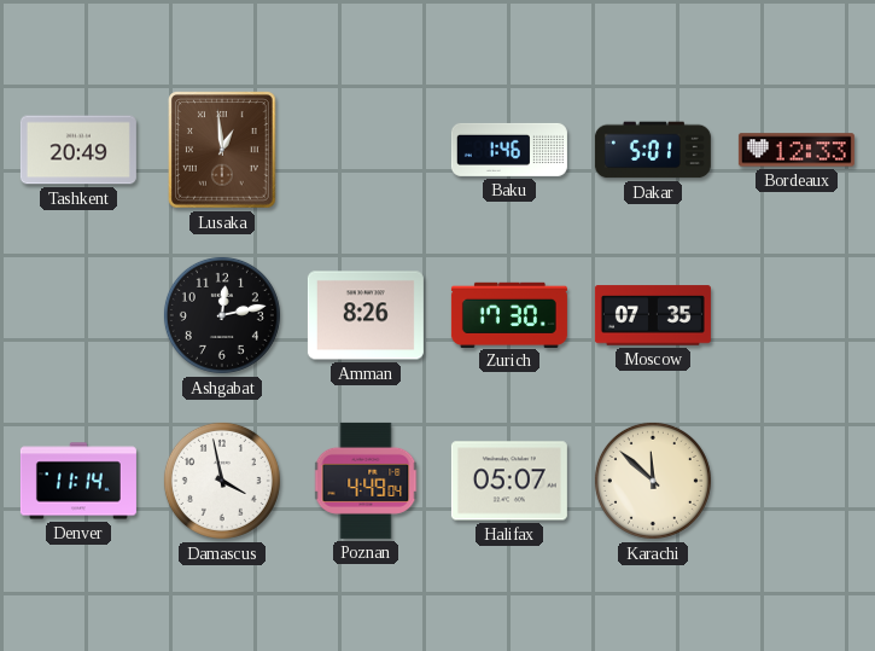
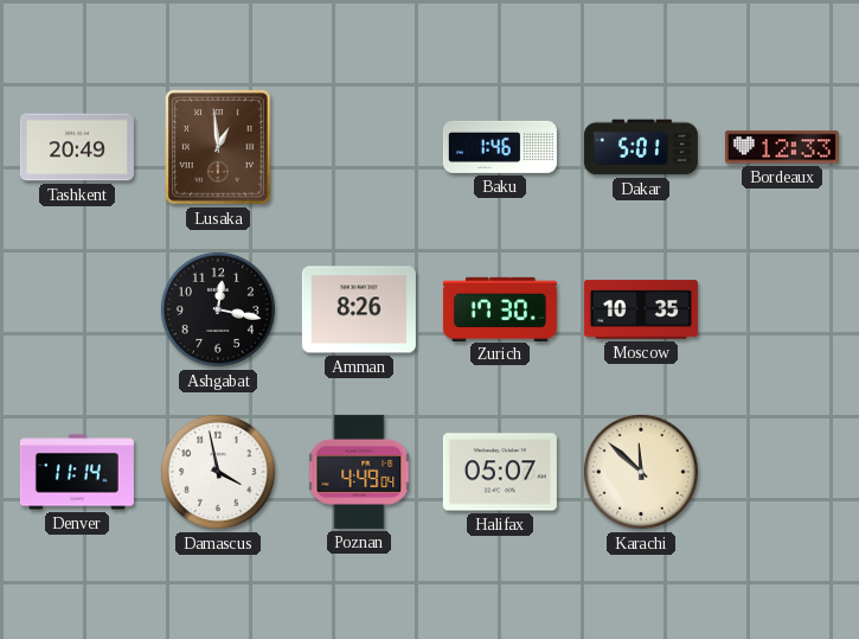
Ashgabat: 12:13 -> 12:17 (218, 309)
Moscow: 07:35 -> 10:35 (641, 309)
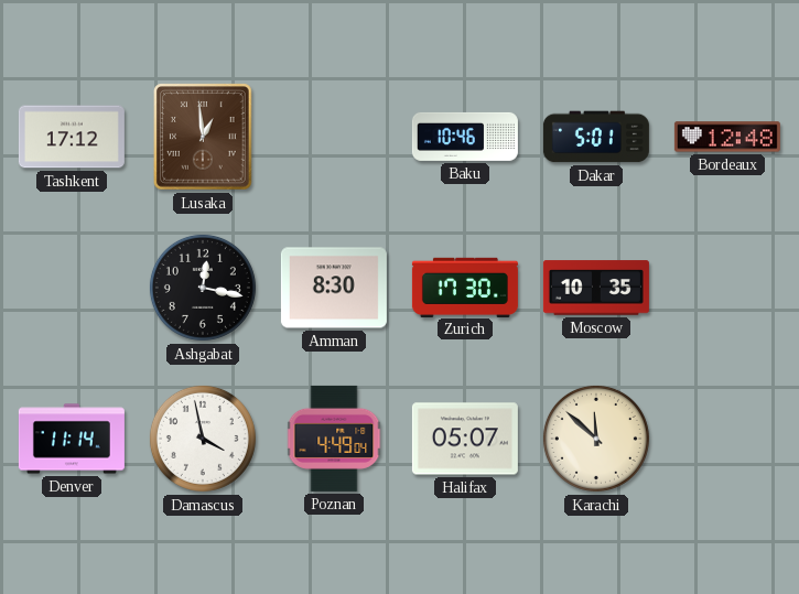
Tashkent: 20:49 -> 17:12 (72, 137)
Baku: 1:46 -> 10:46 (465, 137)
Bordeaux: 12:33 -> 12:48 (727, 137)
Amman: 8:26 -> 8:30 (334, 288)
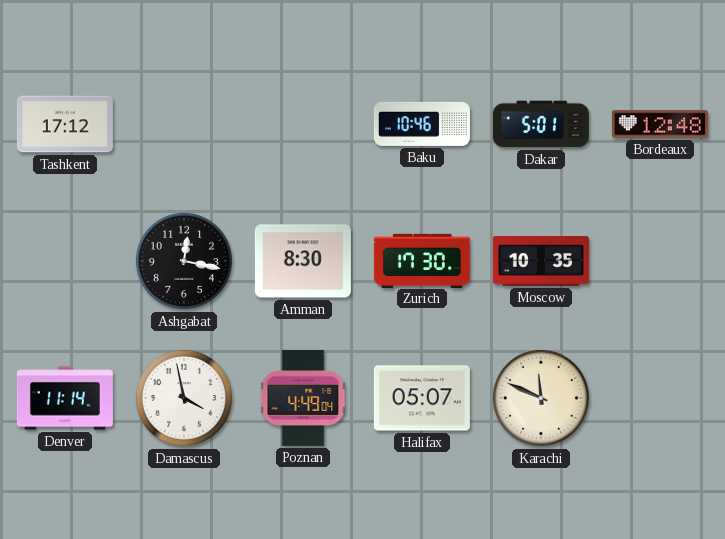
Lusaka: 12:59 -> none (204, 137)
Karachi: 11:52 -> 11:49 (541, 398)
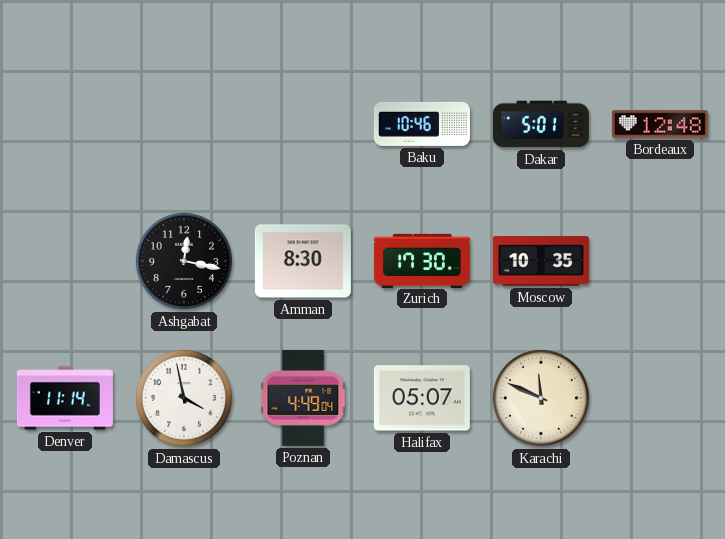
Tashkent: 17:12 -> none (65, 124)
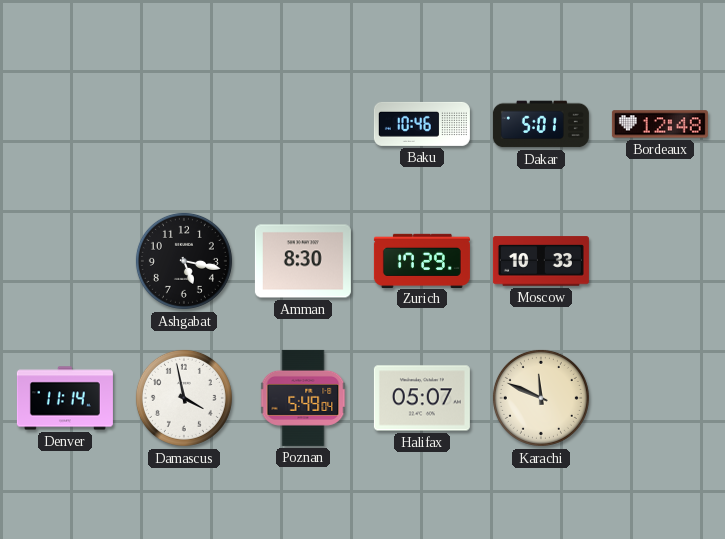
Ashgabat: 12:17 -> 5:17 (184, 261)
Zurich: 17:30 -> 17:29 (422, 260)
Moscow: 10:35 -> 10:33 (541, 261)
Poznan: 4:49 -> 5:49 (303, 398)
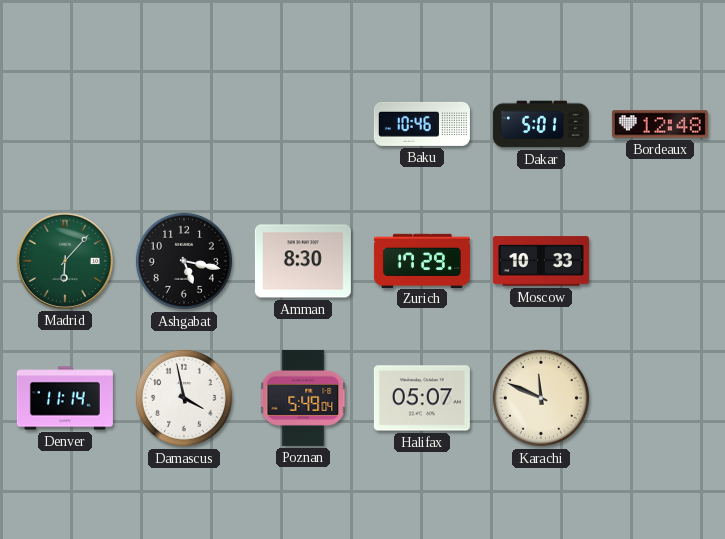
Madrid: none -> 6:07 (65, 261)
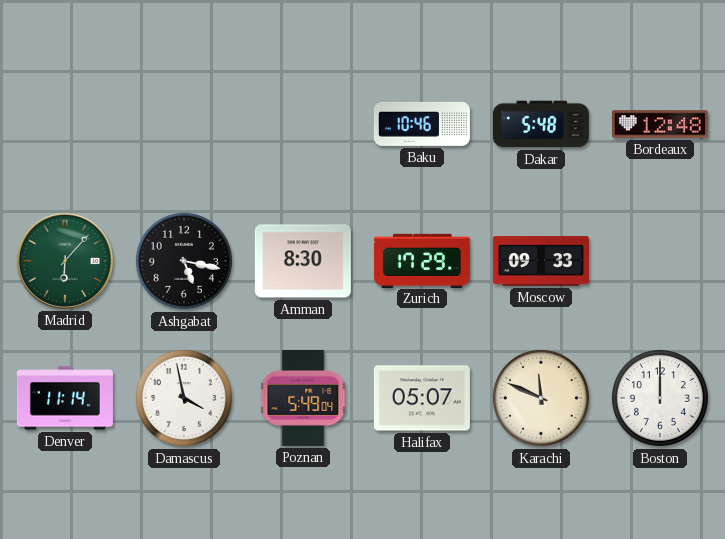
Dakar: 5:01 -> 5:48 (541, 124)
Moscow: 10:33 -> 09:33 (541, 261)
Boston: none -> 12:00 (660, 398)
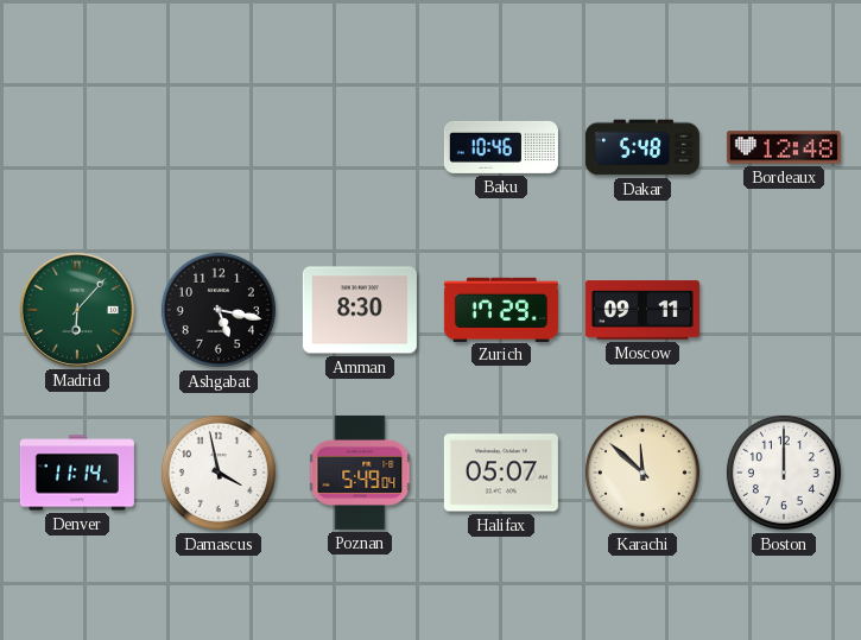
Moscow: 09:33 -> 09:11 (642, 310)
Karachi: 11:49 -> 11:52 (642, 473)
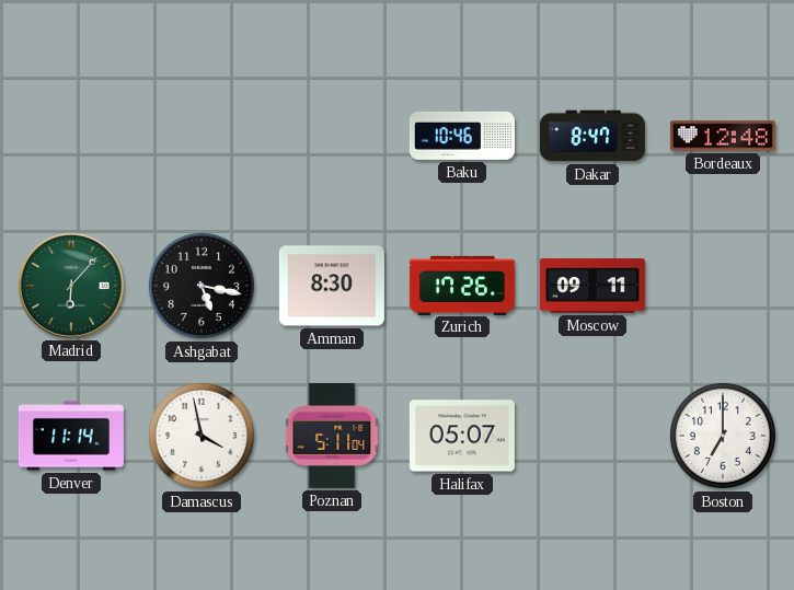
Dakar: 5:48 -> 8:47 (592, 136)
Zurich: 17:29 -> 17:26 (462, 285)
Poznan: 5:49 -> 5:11 (332, 436)
Karachi: 11:52 -> none (642, 473)
Boston: 12:00 -> 7:00 (723, 436)
